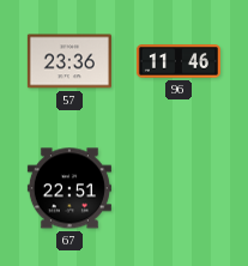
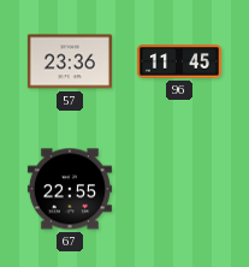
96: 11:46 -> 11:45 (179, 61)
67: 22:51 -> 22:55 (70, 189)
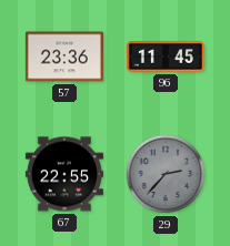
29: none -> 2:37 (166, 174)
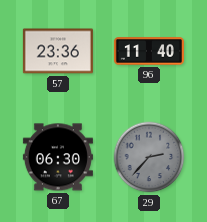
96: 11:45 -> 11:40 (149, 51)
67: 22:55 -> 06:30 (58, 157)
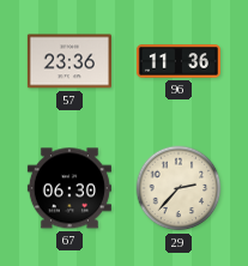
96: 11:40 -> 11:36 (179, 61)
29 dial: grey -> cream (179, 188)
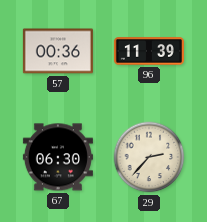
57: 23:36 -> 00:36 (58, 51)
96: 11:36 -> 11:39 (149, 51)
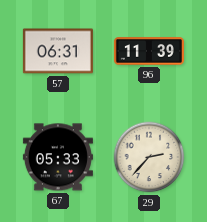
57: 00:36 -> 06:31 (58, 51)
67: 06:30 -> 05:33 (58, 157)
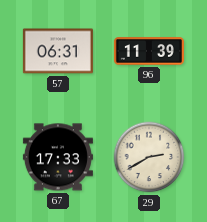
67: 05:33 -> 17:33 (58, 157)
29: 2:37 -> 2:40 (149, 157)
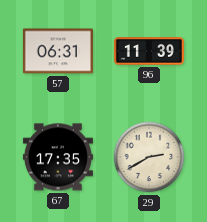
67: 17:33 -> 17:35 (58, 157)
